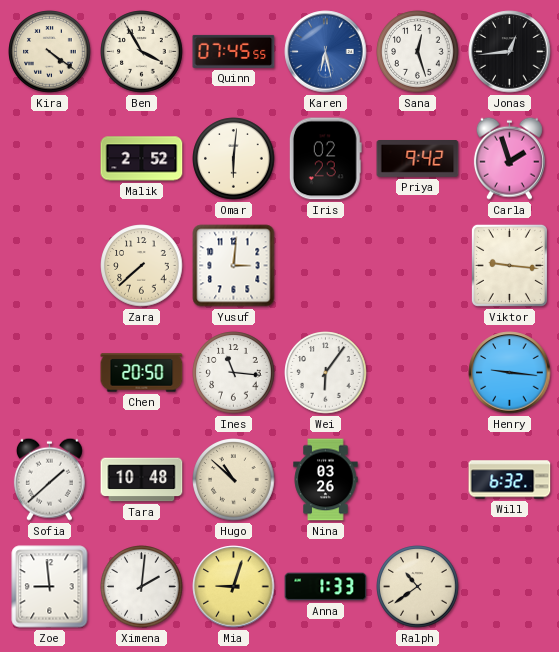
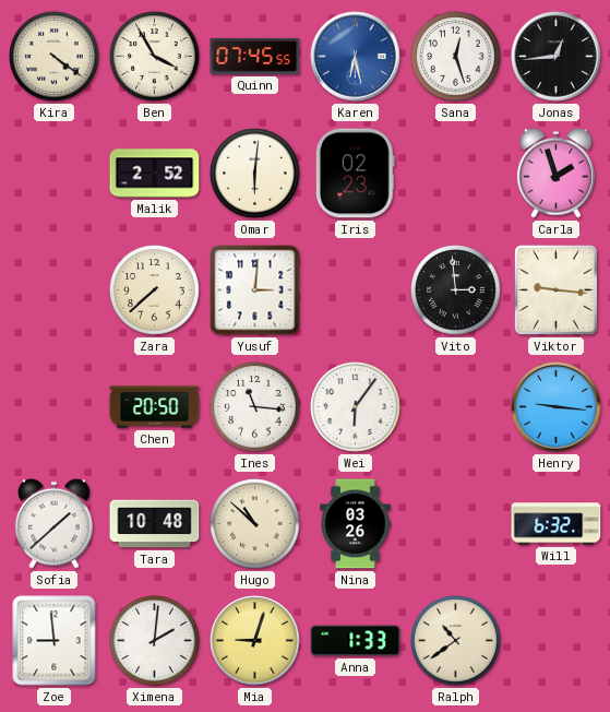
Priya: 9:42 -> none (418, 159)
Vito: none -> 2:59 (456, 290)
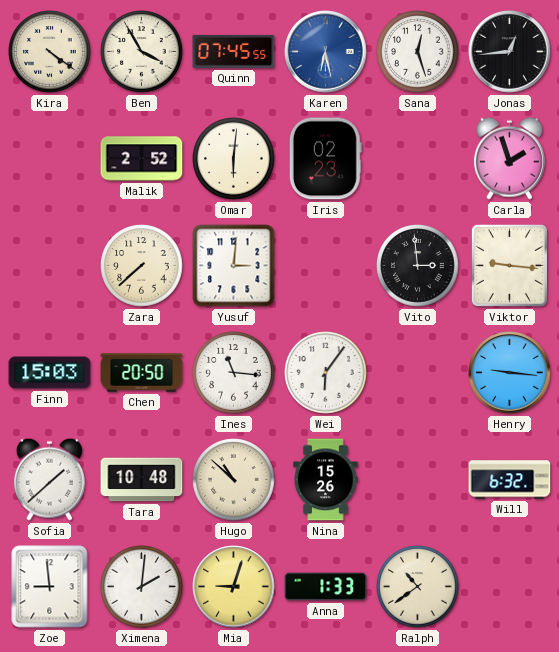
Finn: none -> 15:03 (50, 373)
Nina: 03:26 -> 15:26 (326, 480)
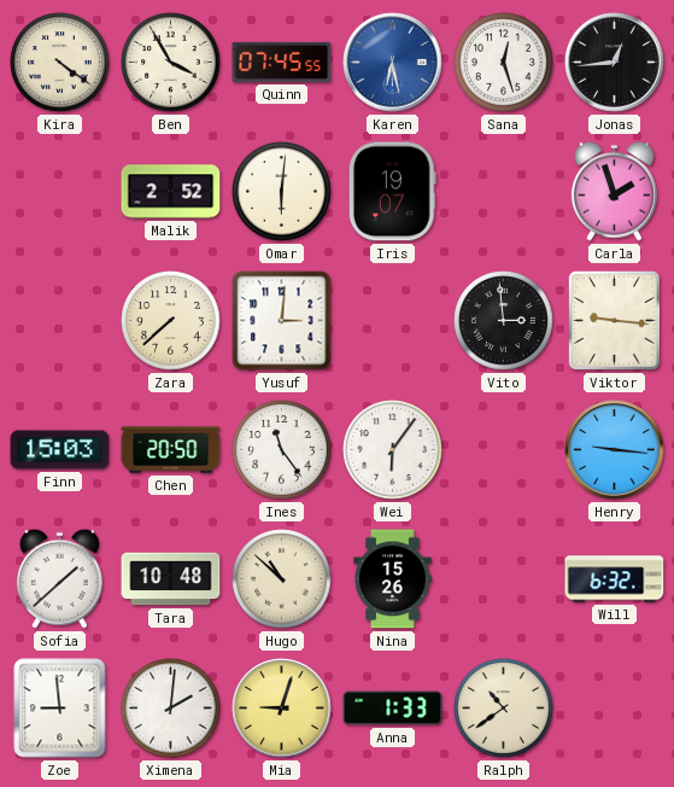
Iris: 02:23 -> 19:07 (392, 192)
Ines: 11:16 -> 11:24 (282, 450)
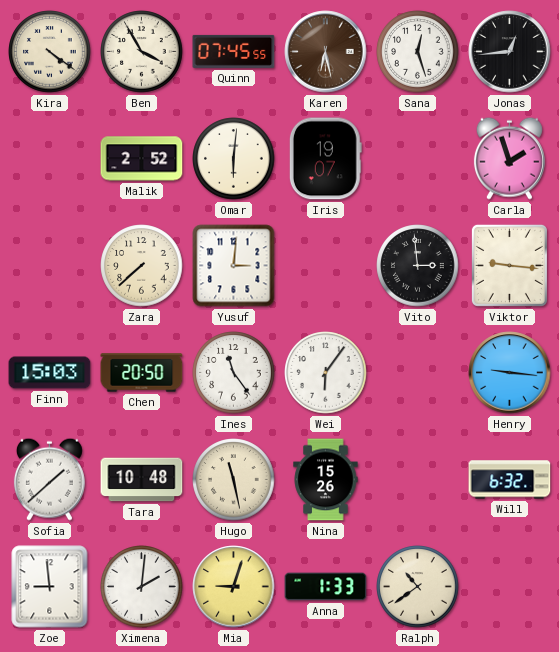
Karen dial: blue -> brown (326, 52)
Hugo: 10:52 -> 11:28 (234, 480)
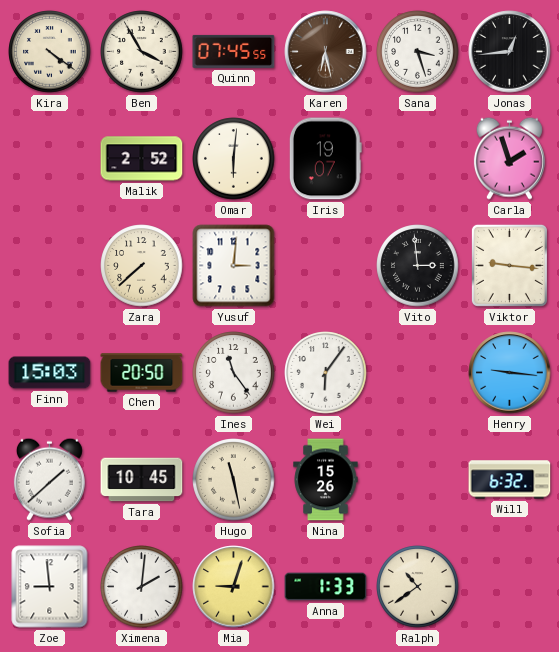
Sana: 12:27 -> 3:27 (418, 52)
Tara: 10:48 -> 10:45 (142, 480)
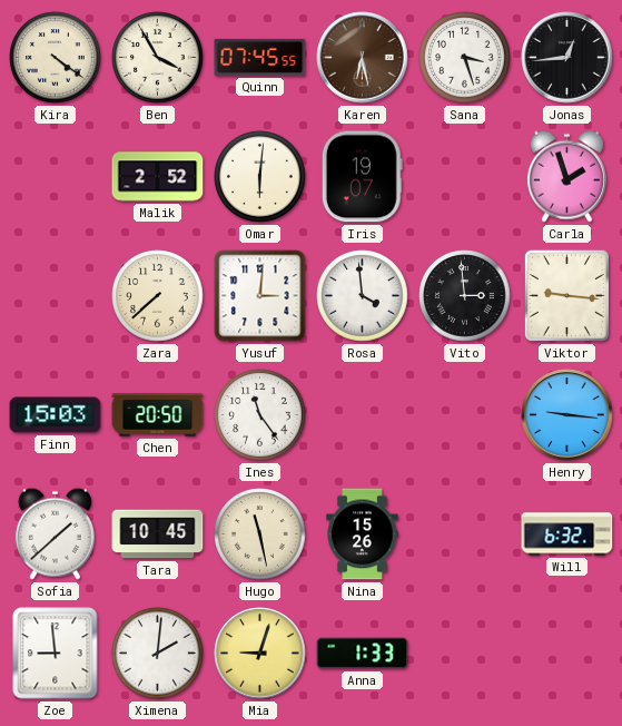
Rosa: none -> 3:59 (363, 296)
Wei: 6:06 -> none (326, 373)
Ralph: 10:39 -> none (418, 587)
